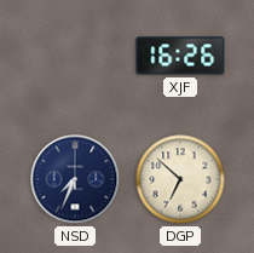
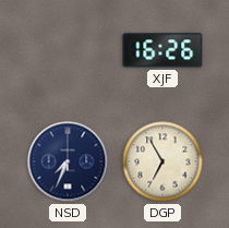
DGP: 6:52 -> 6:55 (162, 161)
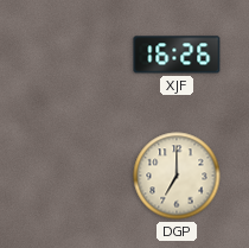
NSD: 7:34 -> none (68, 161)
DGP: 6:55 -> 7:00 (177, 176)
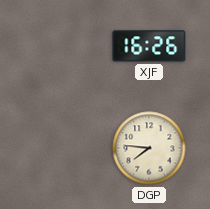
DGP: 7:00 -> 7:46 (149, 148)
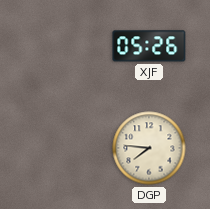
XJF: 16:26 -> 05:26 (149, 46)
